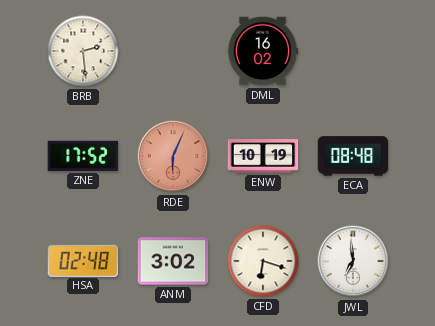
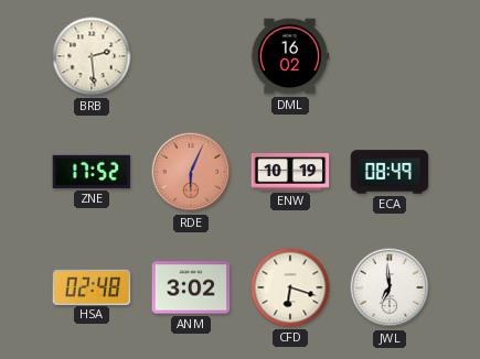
ECA: 08:48 -> 08:49 (390, 172)
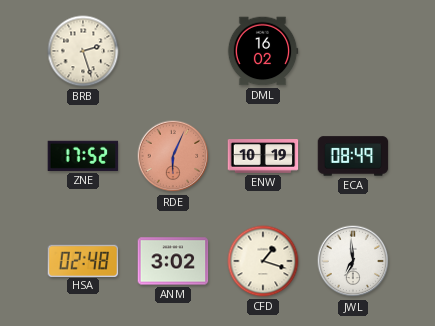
BRB: 2:29 -> 2:27 (83, 51)
CFD: 6:18 -> 1:18 (263, 261)
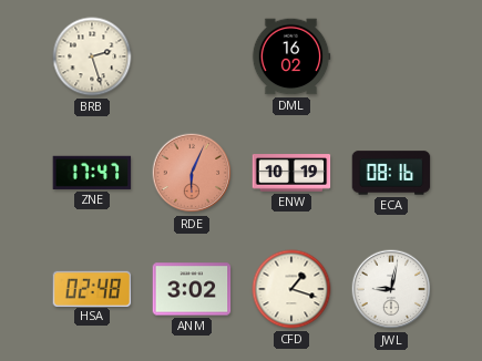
ZNE: 17:52 -> 17:47 (92, 173)
ECA: 08:49 -> 08:16 (391, 173)
JWL: 6:59 -> 9:02 (391, 289)
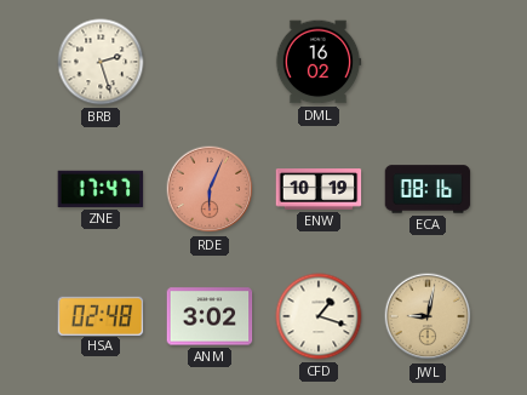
JWL dial: white -> champagne (428, 316)
